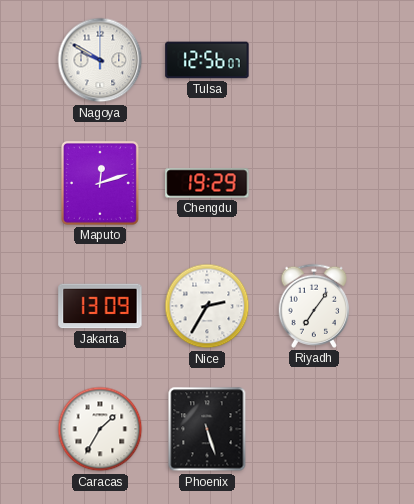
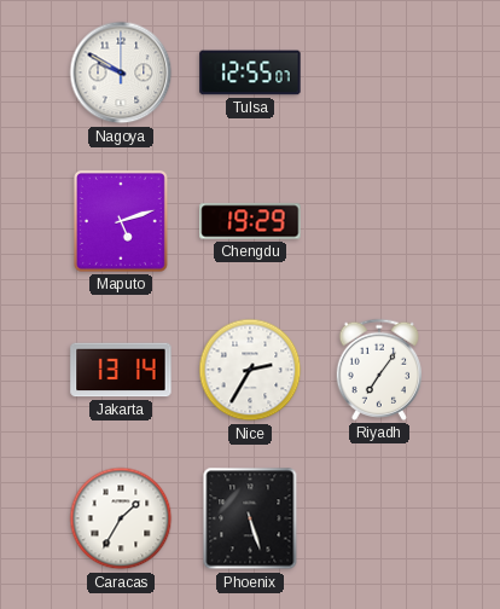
Tulsa: 12:56 -> 12:55 (250, 72)
Maputo: 12:12 -> 5:12 (121, 221)
Jakarta: 13:09 -> 13:14 (121, 370)
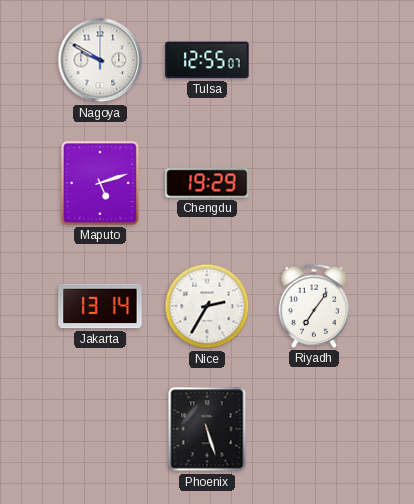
Caracas: 1:35 -> none (121, 518)
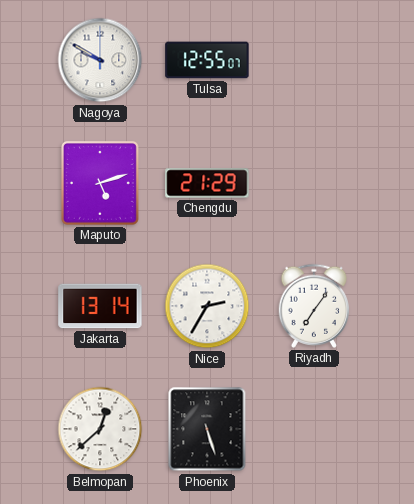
Chengdu: 19:29 -> 21:29 (207, 183)
Belmopan: none -> 12:38 (100, 429)
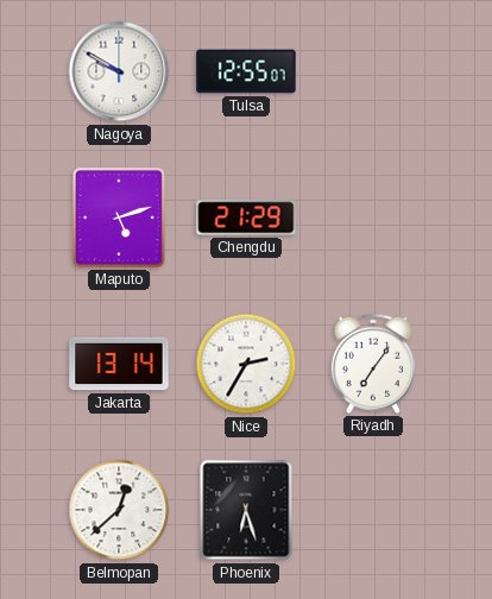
Phoenix: 5:27 -> 6:27 (246, 510)
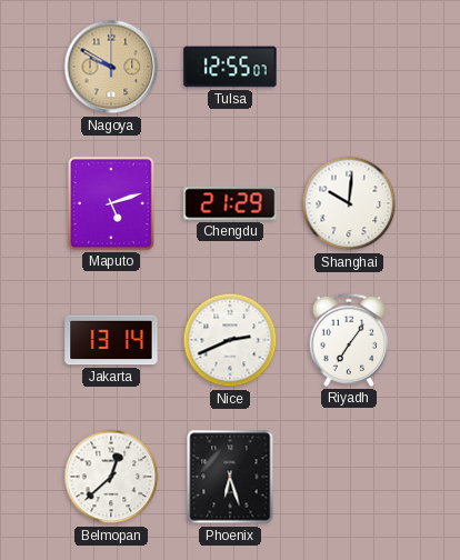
Nagoya dial: white -> champagne (111, 67)
Shanghai: none -> 10:01 (349, 203)
Nice: 2:35 -> 2:41 (230, 340)
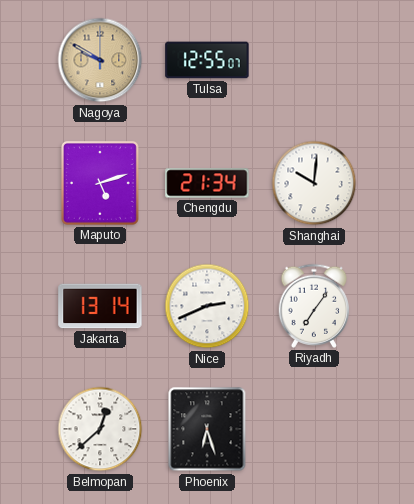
Chengdu: 21:29 -> 21:34 (207, 183)
